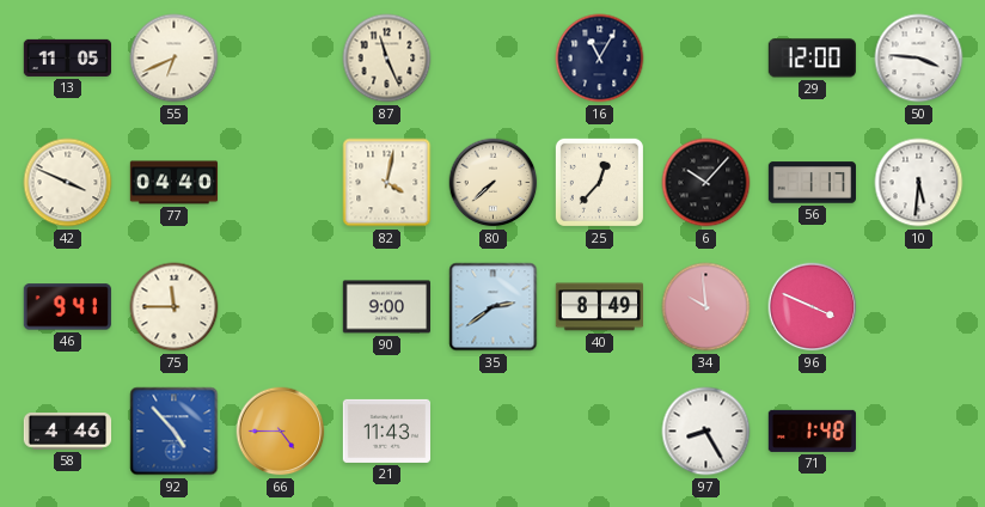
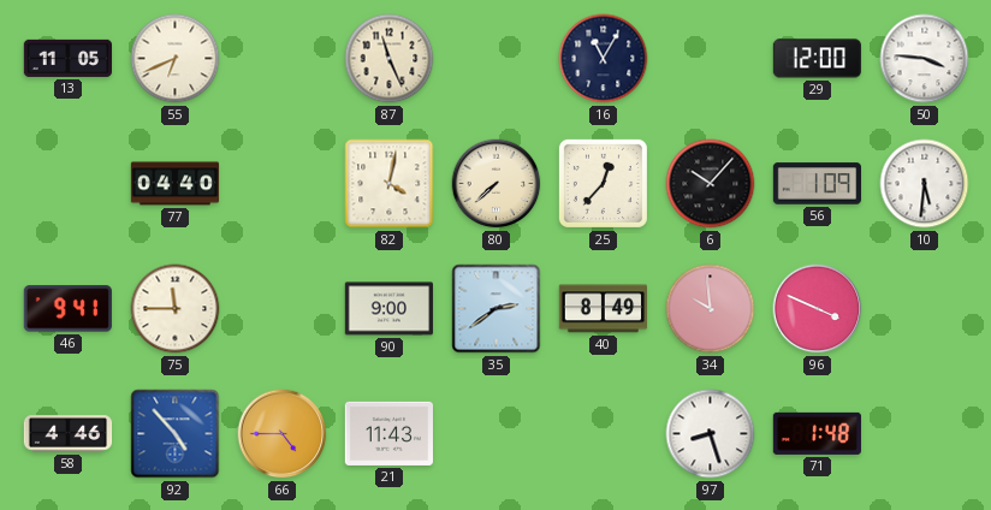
42: 3:49 -> none (68, 183)
56: 1:17 -> 1:09 (817, 184)
97: 8:25 -> 8:27 (711, 434)
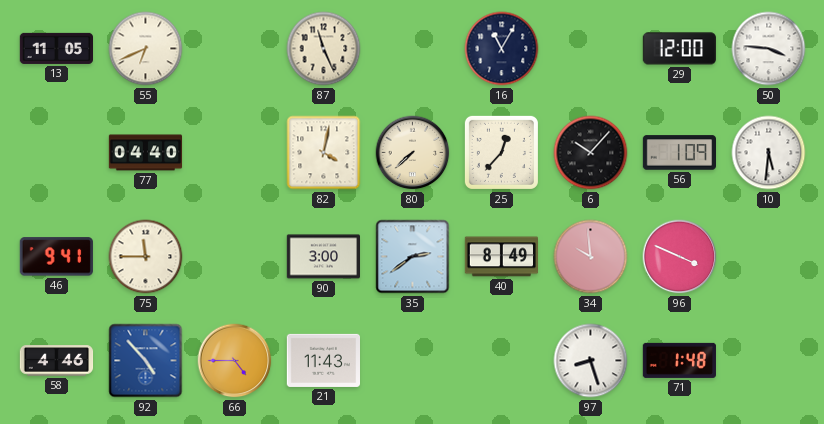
90: 9:00 -> 3:00 (323, 257)
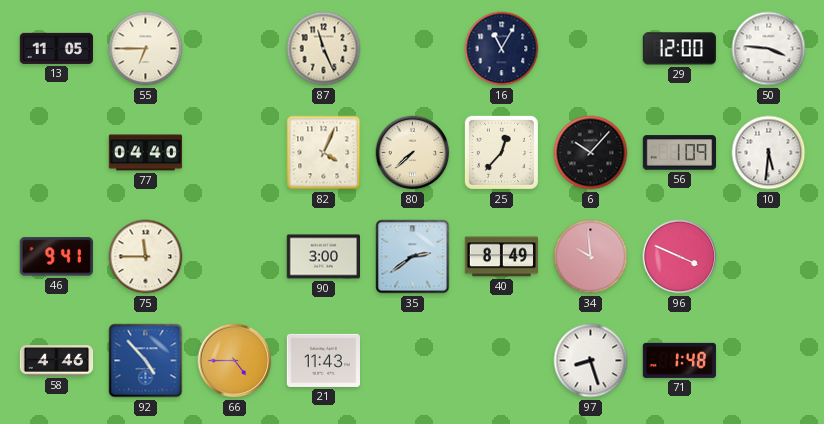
55: 6:41 -> 6:45 (146, 49)
82: 4:02 -> 4:04 (324, 153)
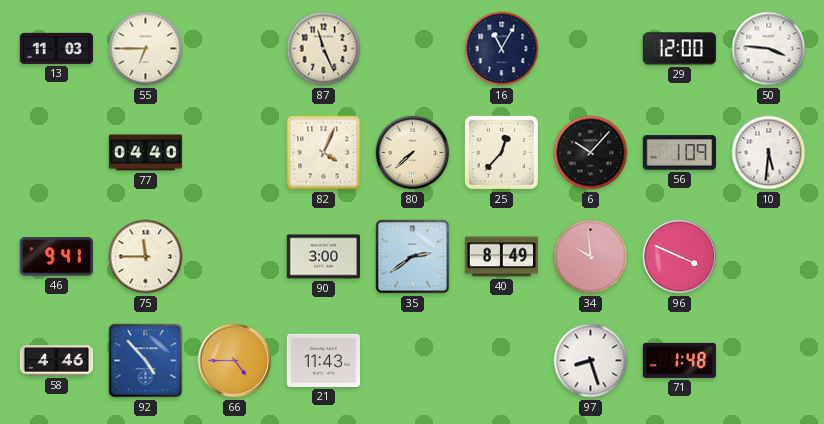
13: 11:05 -> 11:03 (56, 48)
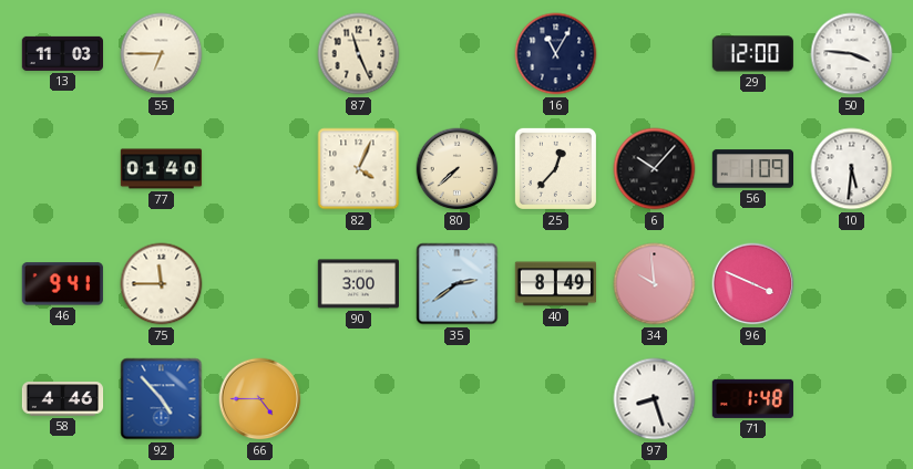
77: 04:40 -> 01:40 (162, 169)
21: 11:43 -> none (323, 360)
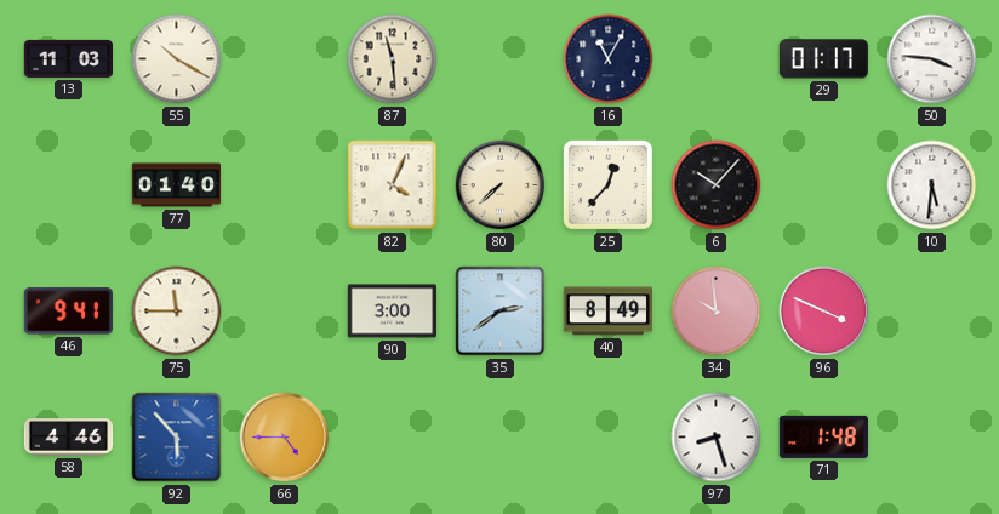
55: 6:45 -> 10:20 (177, 59)
87: 11:26 -> 11:29 (393, 59)
29: 12:00 -> 01:17 (823, 59)
56: 1:09 -> none (752, 169)
92: 4:53 -> 5:53 (177, 438)
